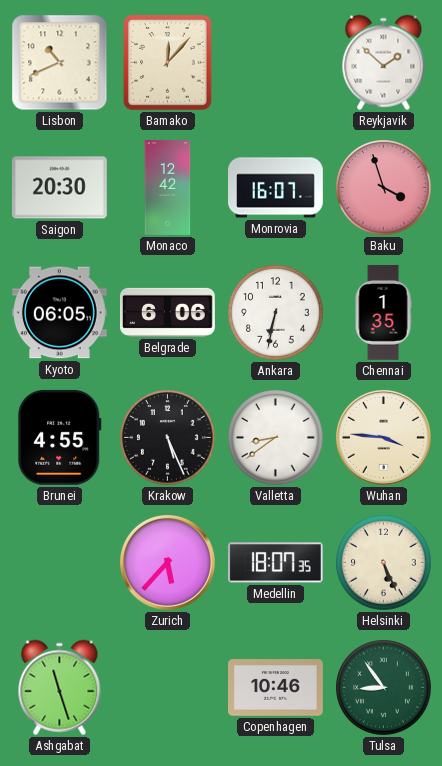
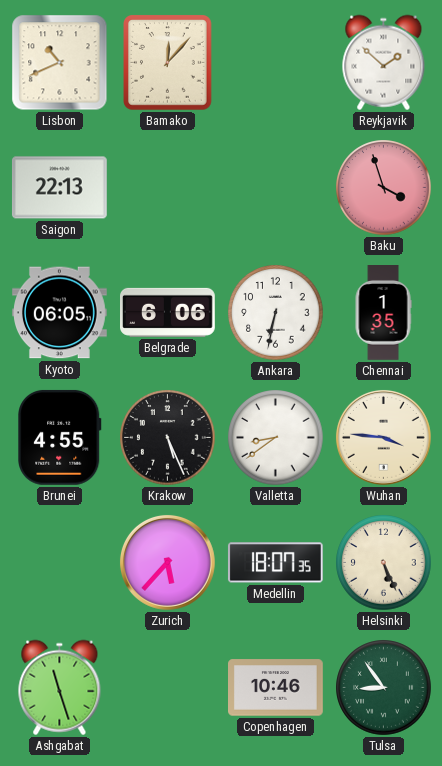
Saigon: 20:30 -> 22:13 (60, 188)
Monaco: 12:42 -> none (168, 188)
Monrovia: 16:07 -> none (276, 188)
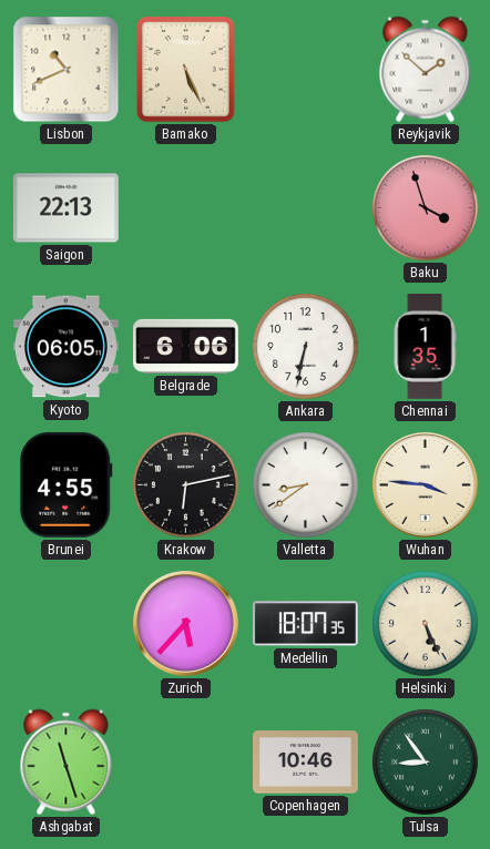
Bamako: 12:07 -> 5:26 (186, 70)
Krakow: 5:26 -> 6:13 (186, 485)
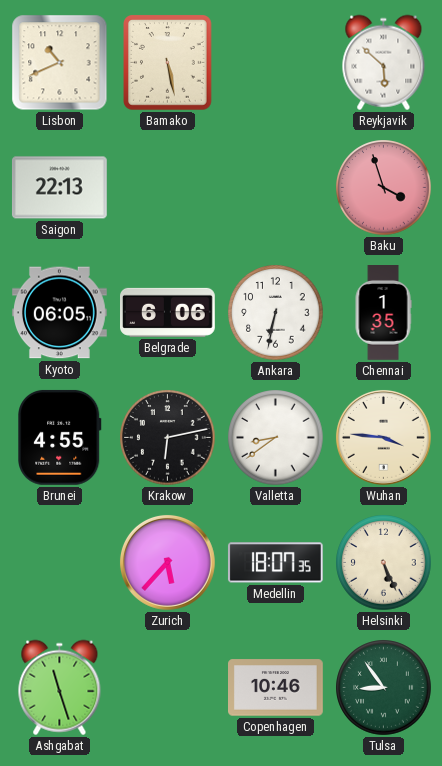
Bamako: 5:26 -> 5:28 (168, 63)
Reykjavik: 1:52 -> 5:52 (384, 63)
